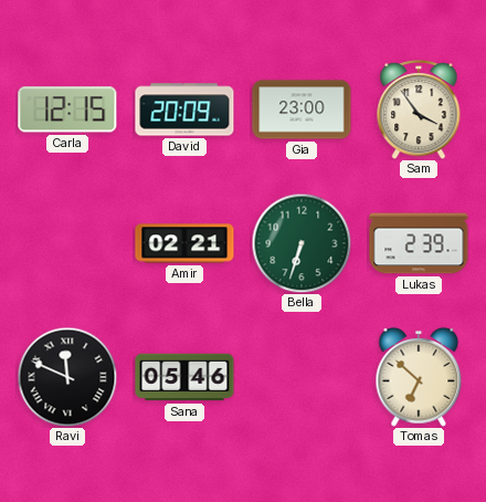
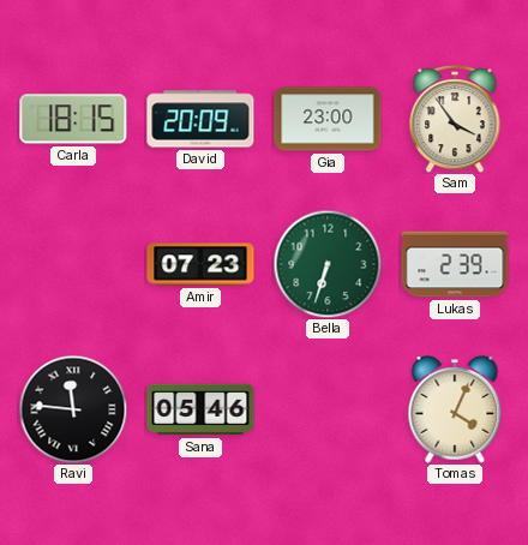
Carla: 12:15 -> 18:15 (73, 119)
Amir: 02:21 -> 07:23 (200, 264)
Ravi: 11:49 -> 11:46 (73, 409)
Tomas: 6:52 -> 4:04 (455, 409)
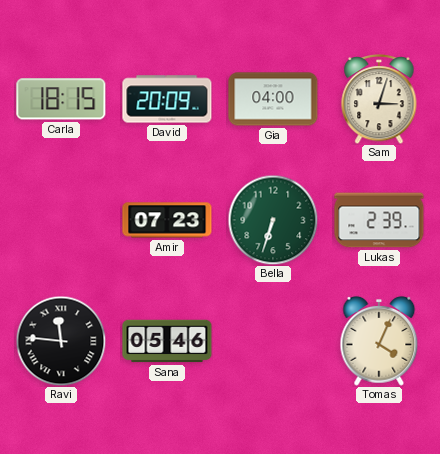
Gia: 23:00 -> 04:00 (273, 99)
Sam: 3:54 -> 3:03 (379, 100)
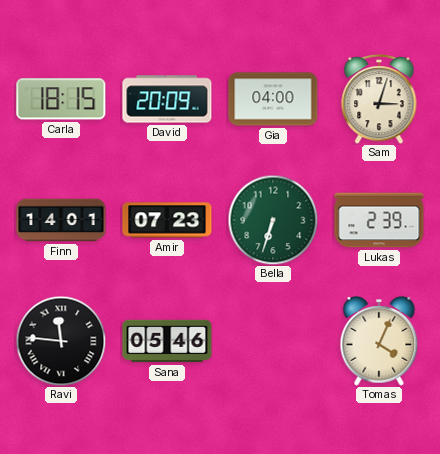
Finn: none -> 14:01 (61, 220)
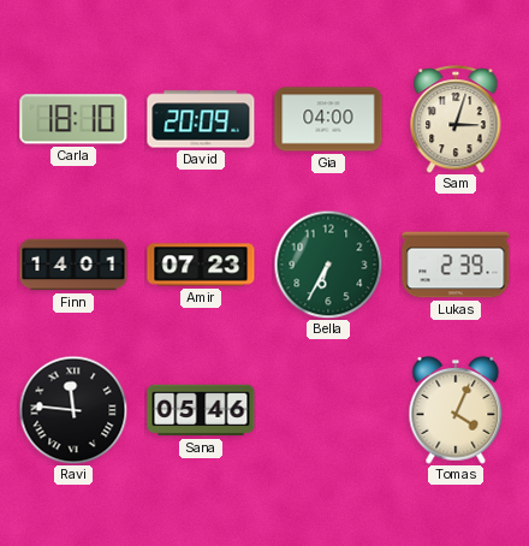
Carla: 18:15 -> 18:10 (73, 119)
Bella: 6:33 -> 6:35 (328, 265)
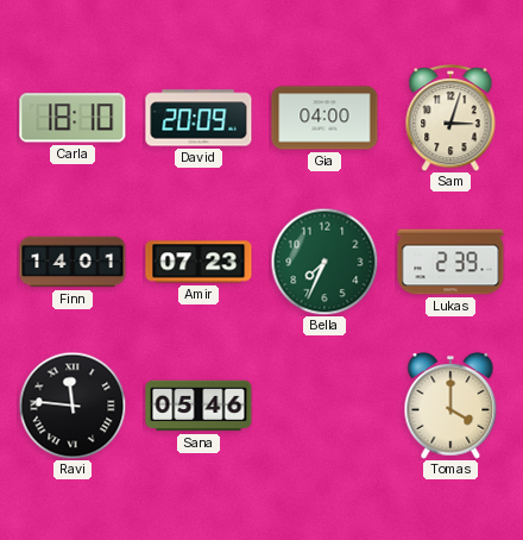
Bella: 6:35 -> 7:34 (324, 262)
Tomas: 4:04 -> 4:00 (450, 406)
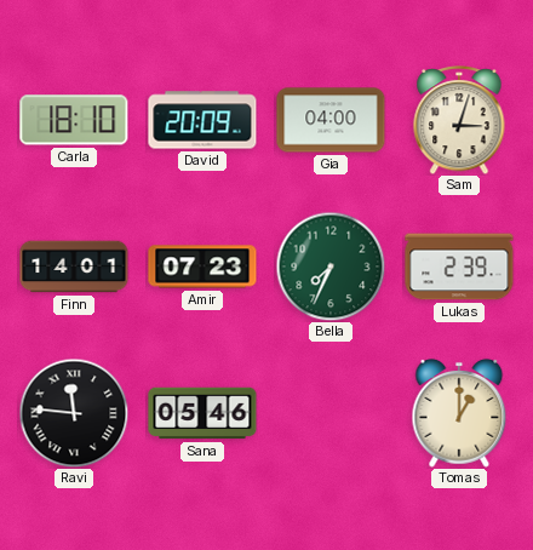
Tomas: 4:00 -> 1:00 (459, 413)
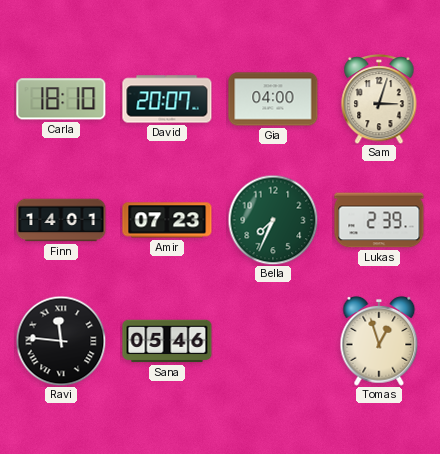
David: 20:09 -> 20:07 (167, 99)
Tomas: 1:00 -> 12:57 (379, 341)
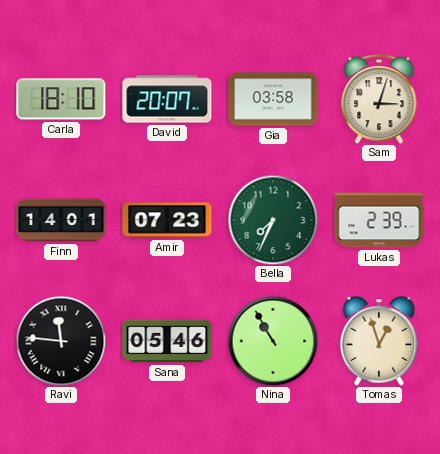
Gia: 04:00 -> 03:58 (273, 99)
Nina: none -> 10:55 (273, 341)
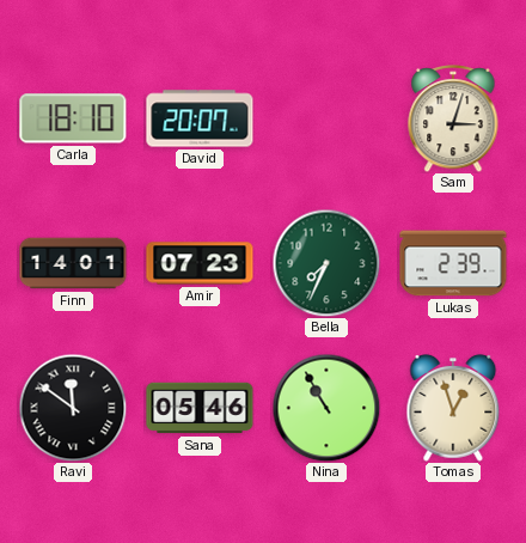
Gia: 03:58 -> none (273, 99)
Ravi: 11:46 -> 11:51 (73, 408)
